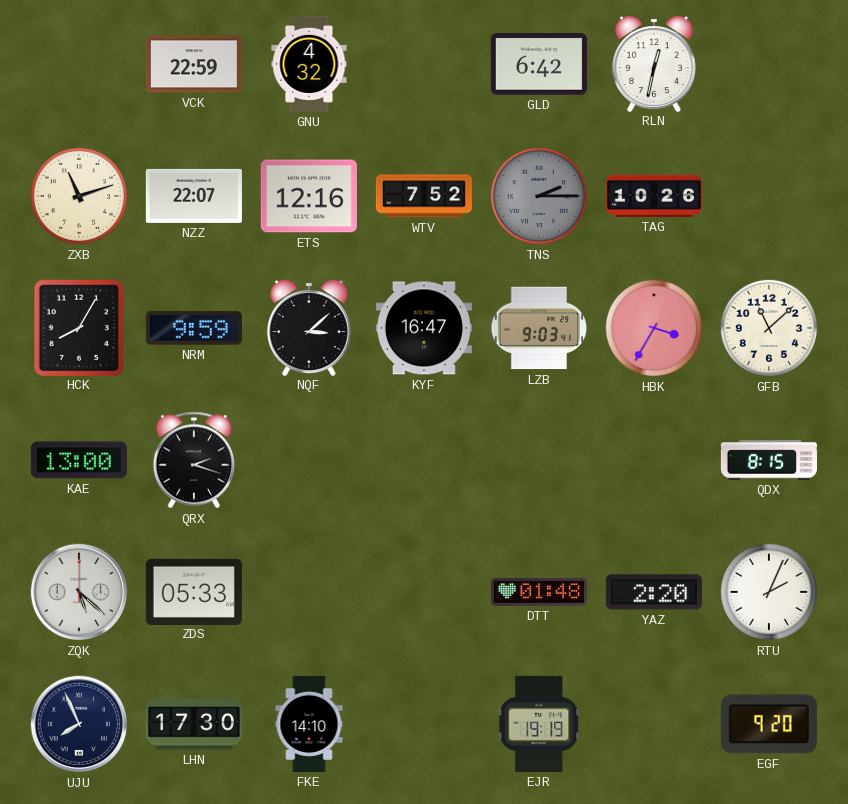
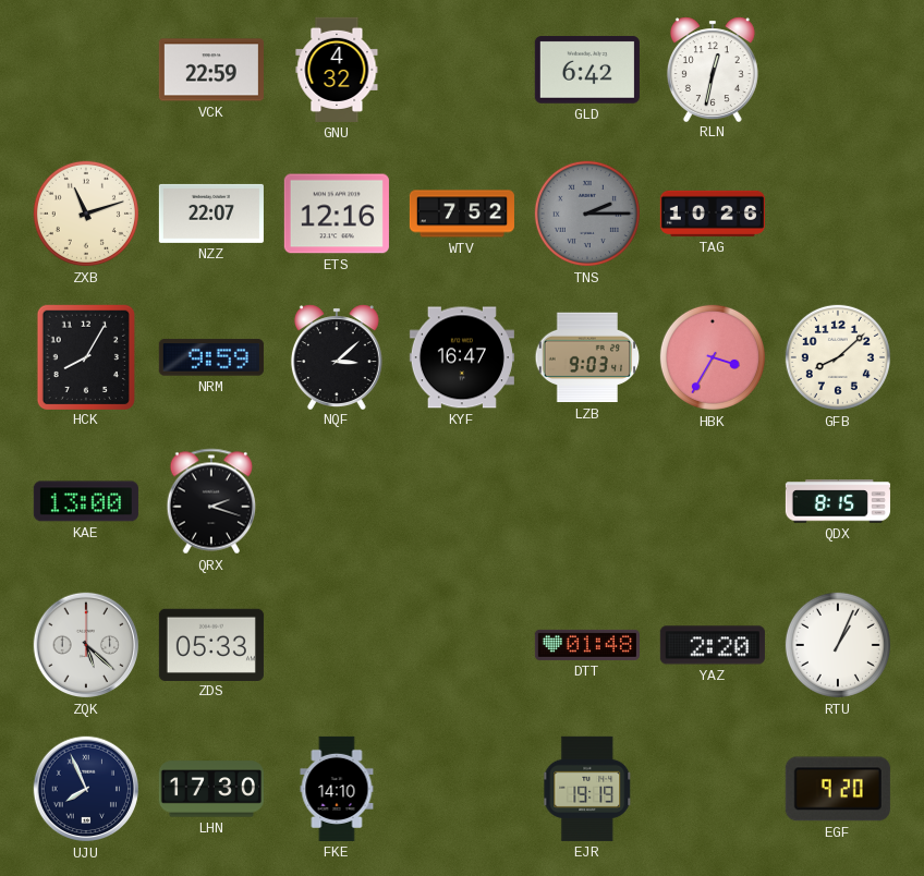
GFB: 11:08 -> 8:08 (838, 357)
RTU: 2:04 -> 1:04 (838, 645)
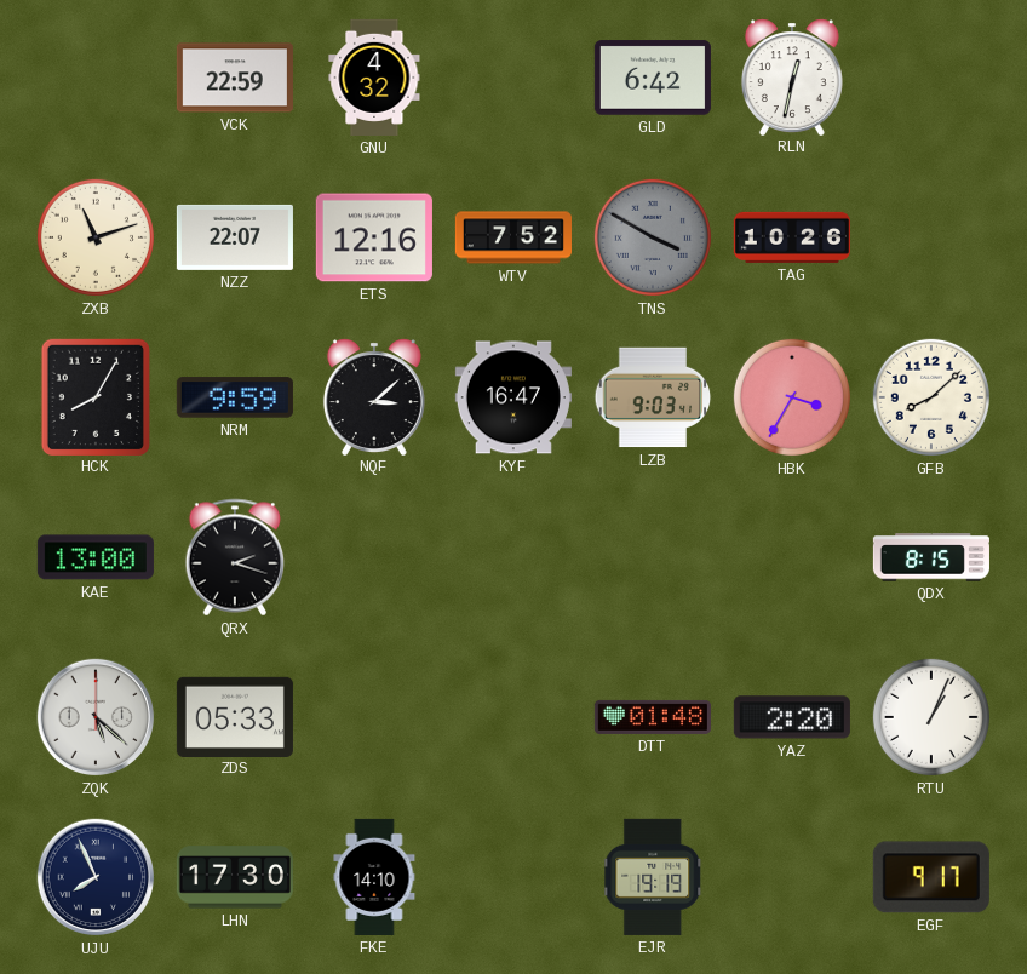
TNS: 2:15 -> 3:50 (653, 237)
EGF: 9:20 -> 9:17 (931, 877)
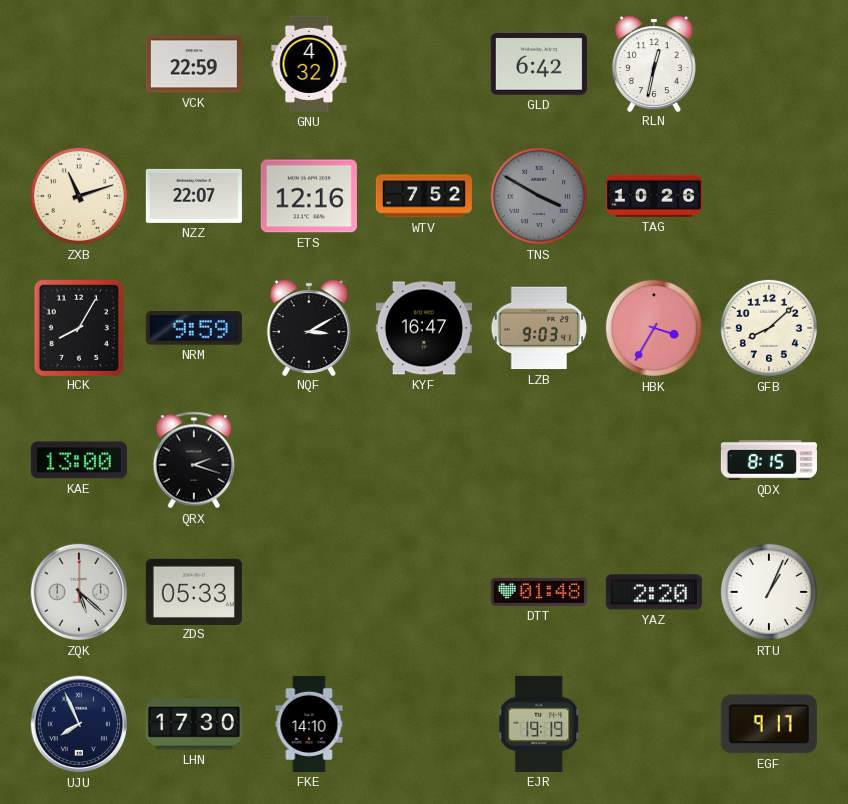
NQF: 3:08 -> 3:10 (309, 327)
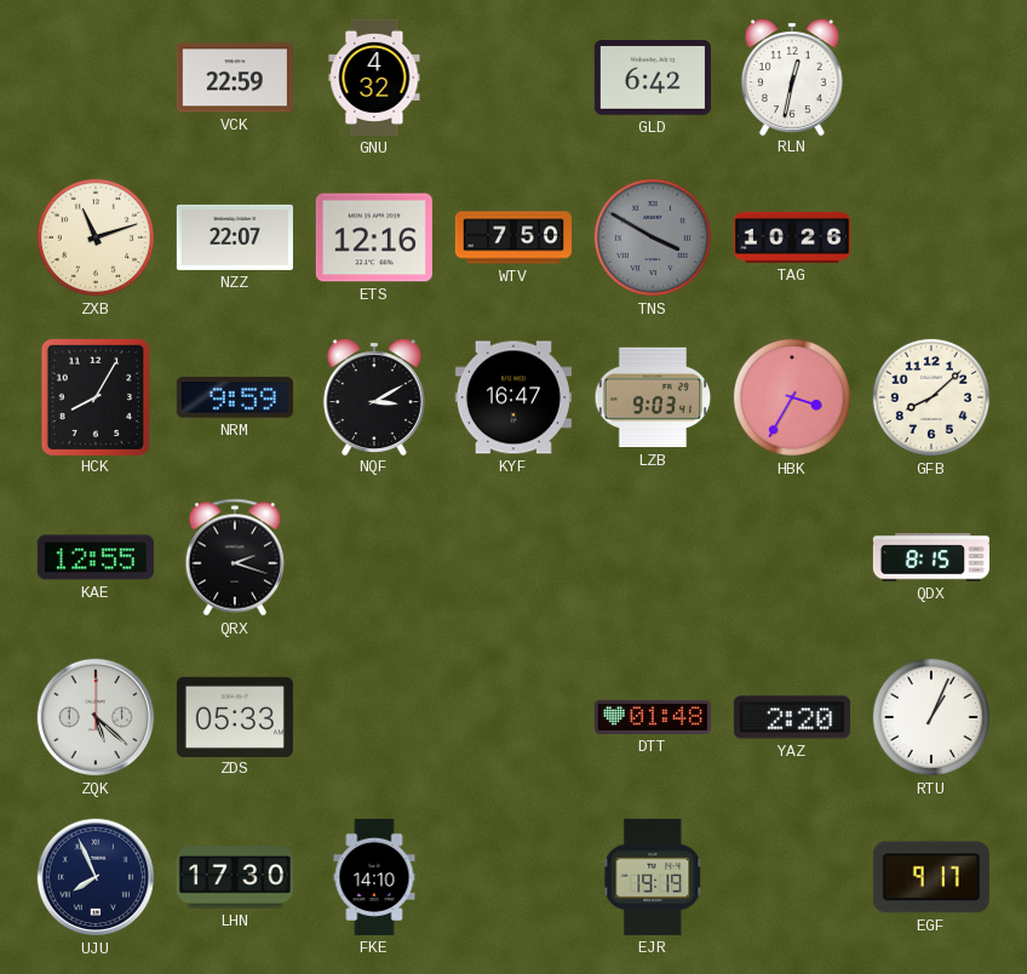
WTV: 7:52 -> 7:50 (513, 237)
KAE: 13:00 -> 12:55 (96, 557)
